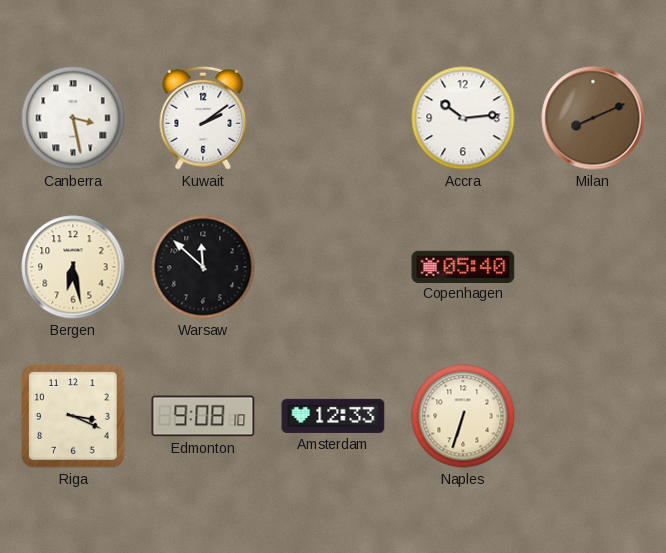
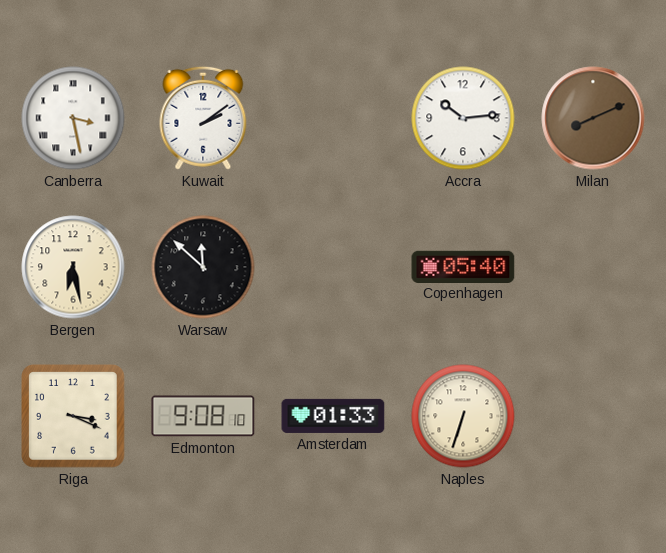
Amsterdam: 12:33 -> 01:33 (333, 416)
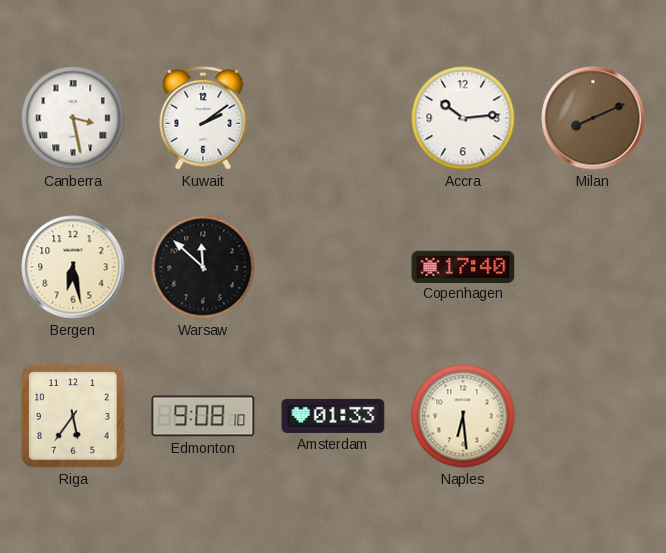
Copenhagen: 05:40 -> 17:40 (463, 266)
Riga: 3:19 -> 5:36 (73, 416)
Naples: 6:33 -> 6:29 (463, 416)
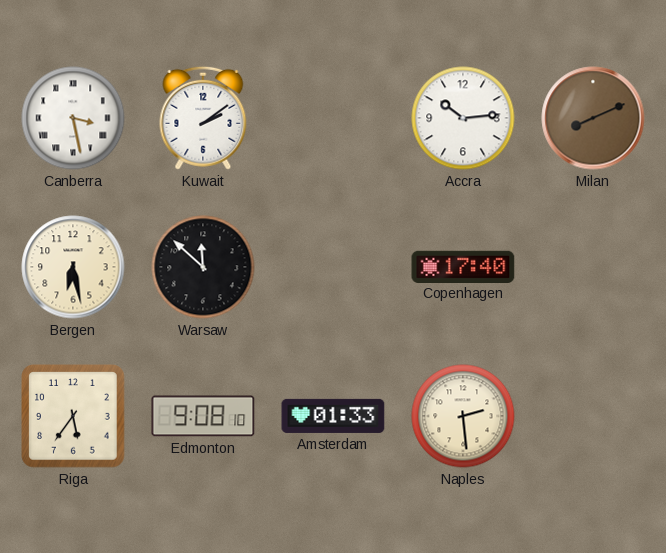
Naples: 6:29 -> 2:29 (463, 416)
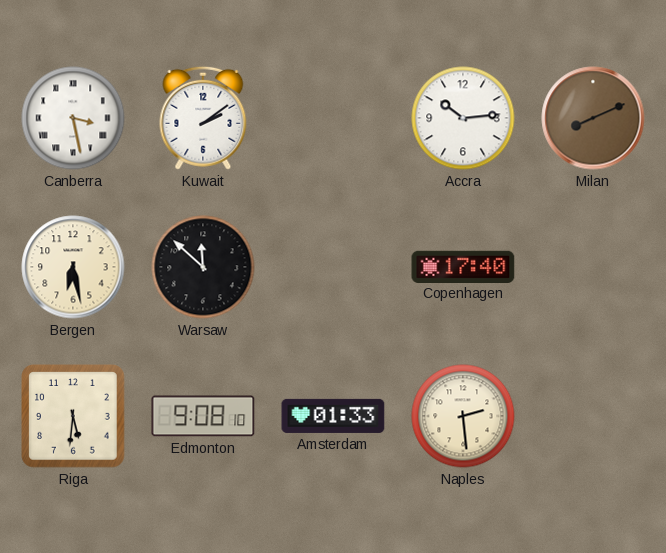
Riga: 5:36 -> 5:31 (73, 416)
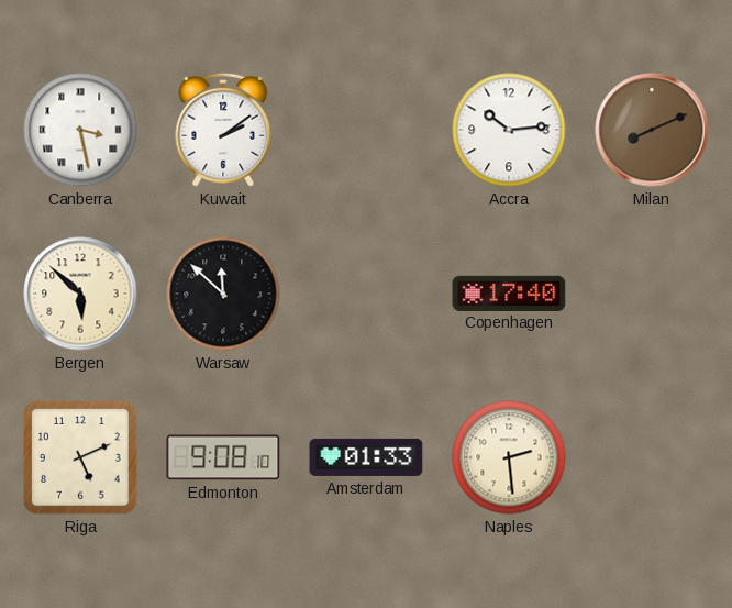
Bergen: 6:28 -> 5:52 (80, 294)
Riga: 5:31 -> 5:11 (80, 457)
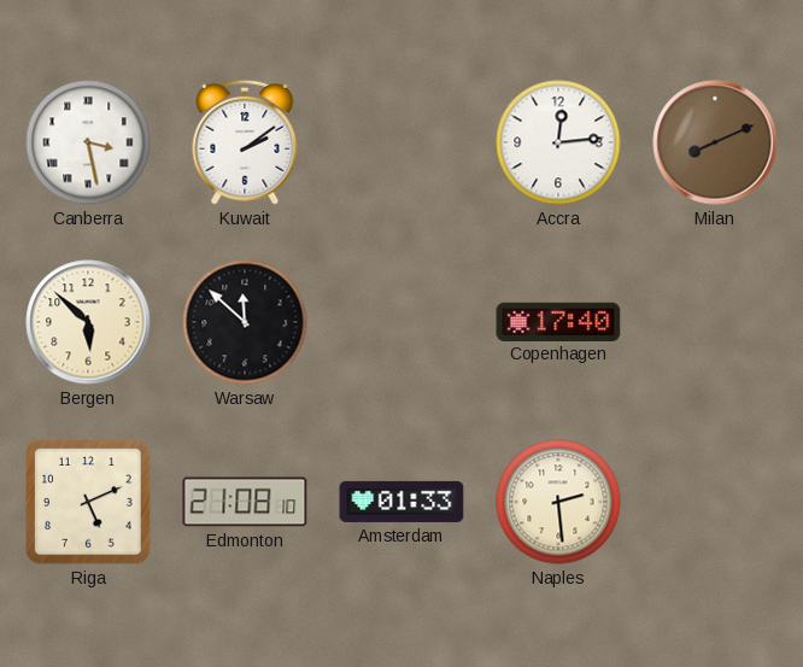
Accra: 10:14 -> 12:14 (558, 142)
Edmonton: 9:08 -> 21:08 (245, 502)
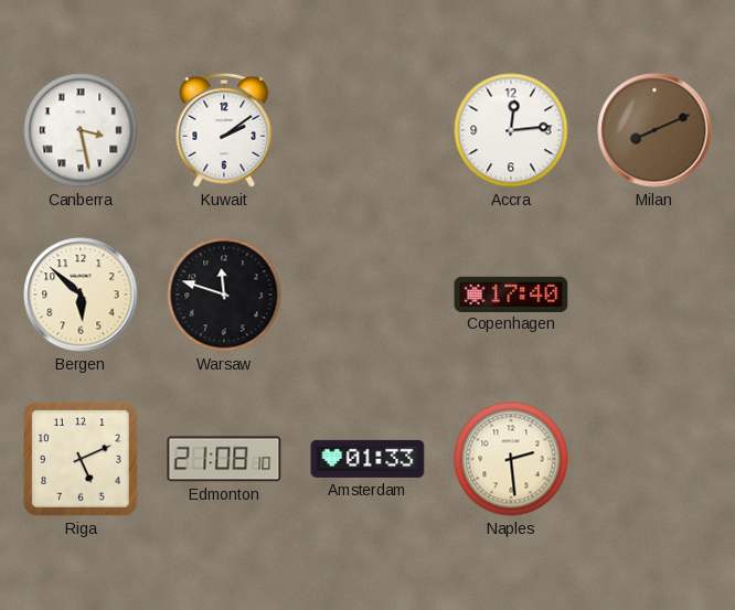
Warsaw: 11:52 -> 11:48 (224, 295)
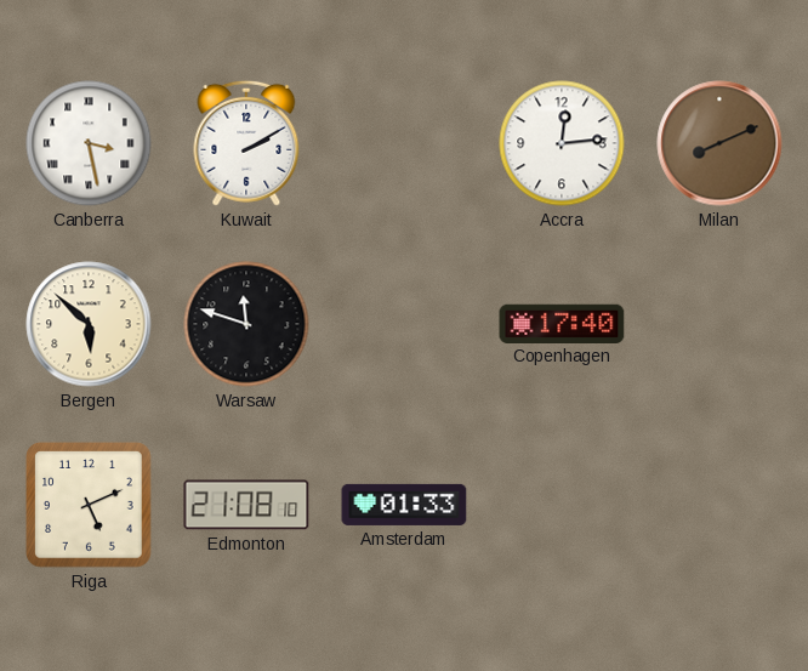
Kuwait: 2:09 -> 2:10 (246, 143)
Naples: 2:29 -> none (511, 459)
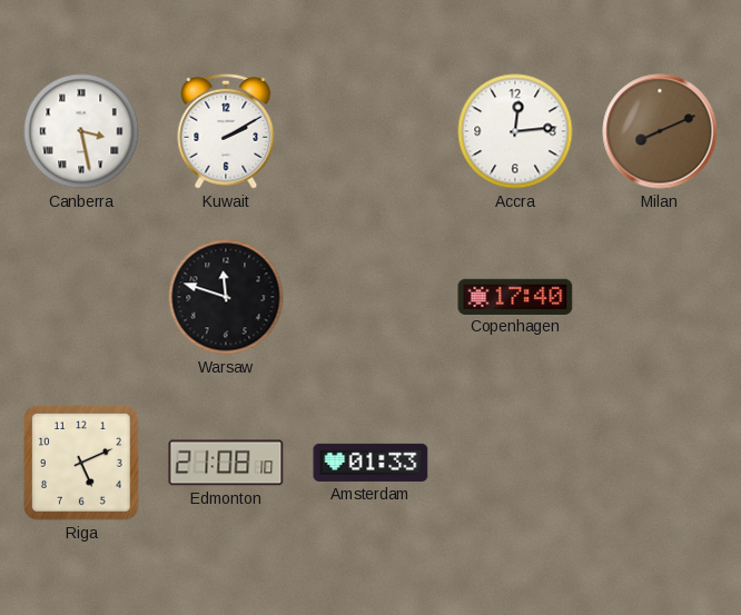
Bergen: 5:52 -> none (89, 324)
